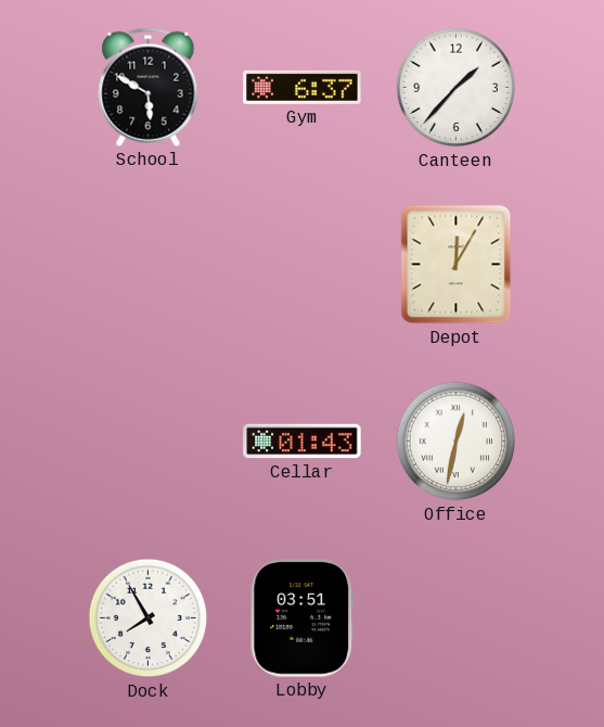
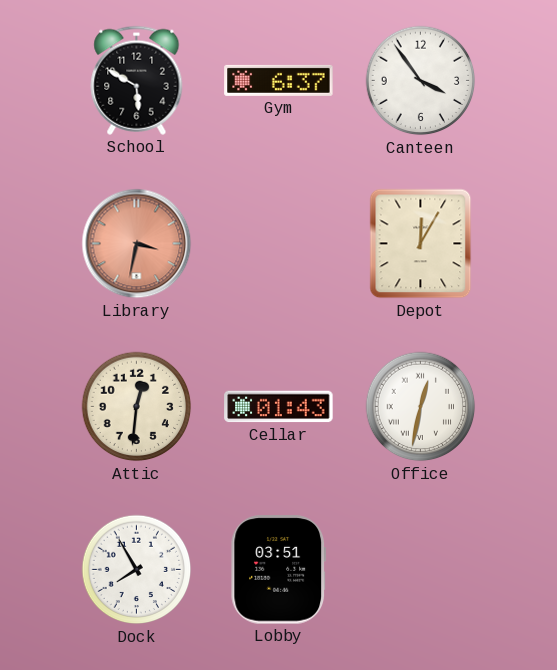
Canteen: 1:37 -> 3:54 (421, 81)
Library: none -> 3:32 (137, 244)
Attic: none -> 12:31 (137, 407)
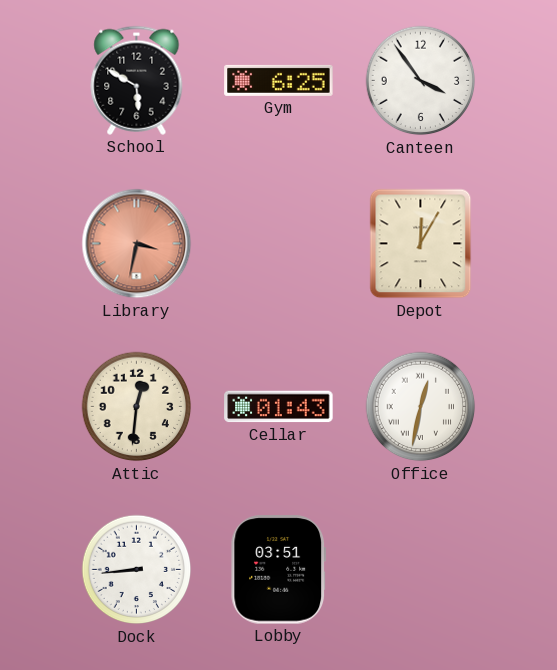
Gym: 6:37 -> 6:25 (279, 80)
Dock: 7:55 -> 8:44 (137, 570)
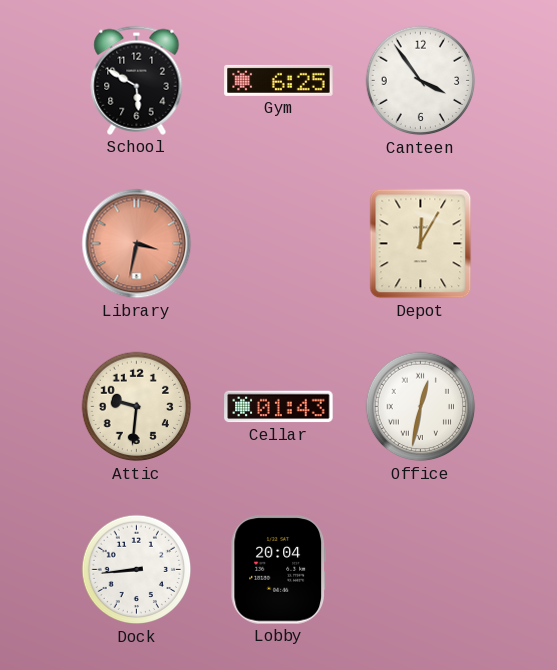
Attic: 12:31 -> 9:31 (137, 407)
Lobby: 03:51 -> 20:04 (279, 570)
